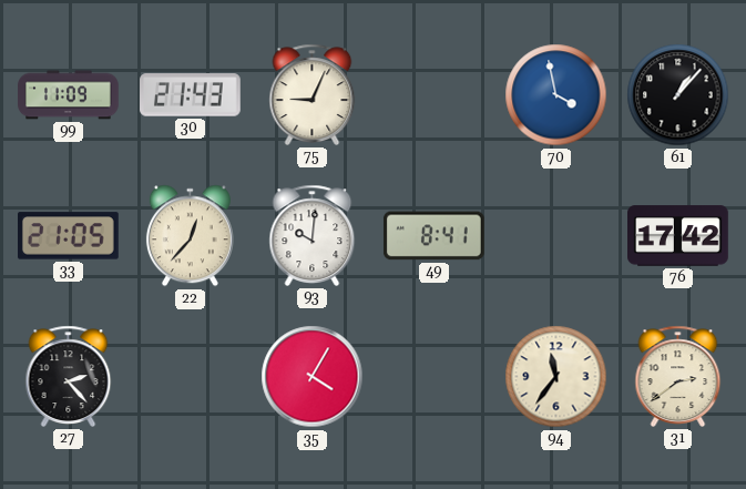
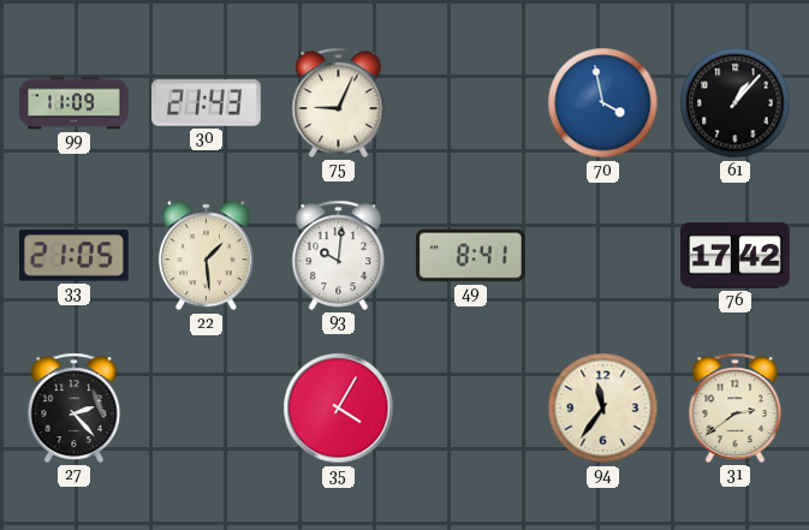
22: 12:37 -> 1:29 (206, 256)
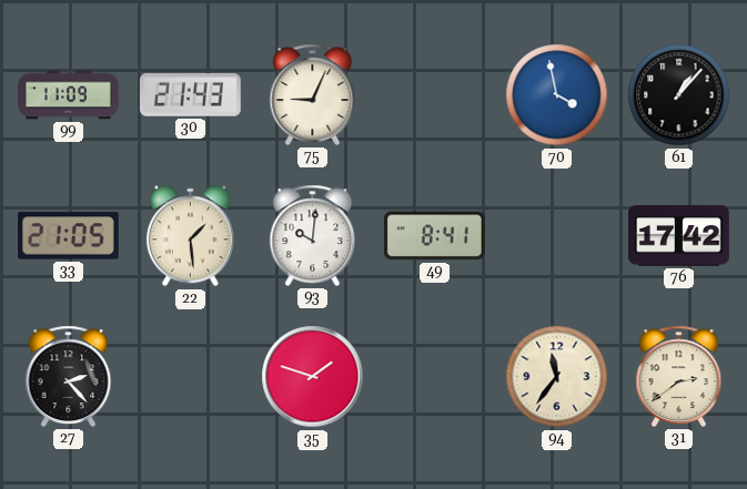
35: 4:05 -> 1:48 (313, 377)
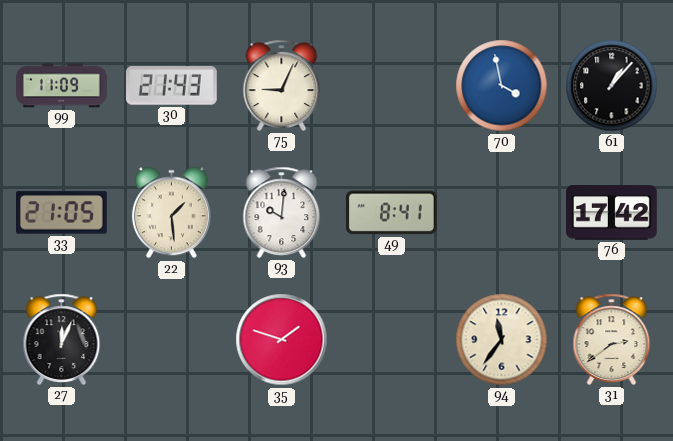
27: 2:23 -> 12:04 (62, 339)
